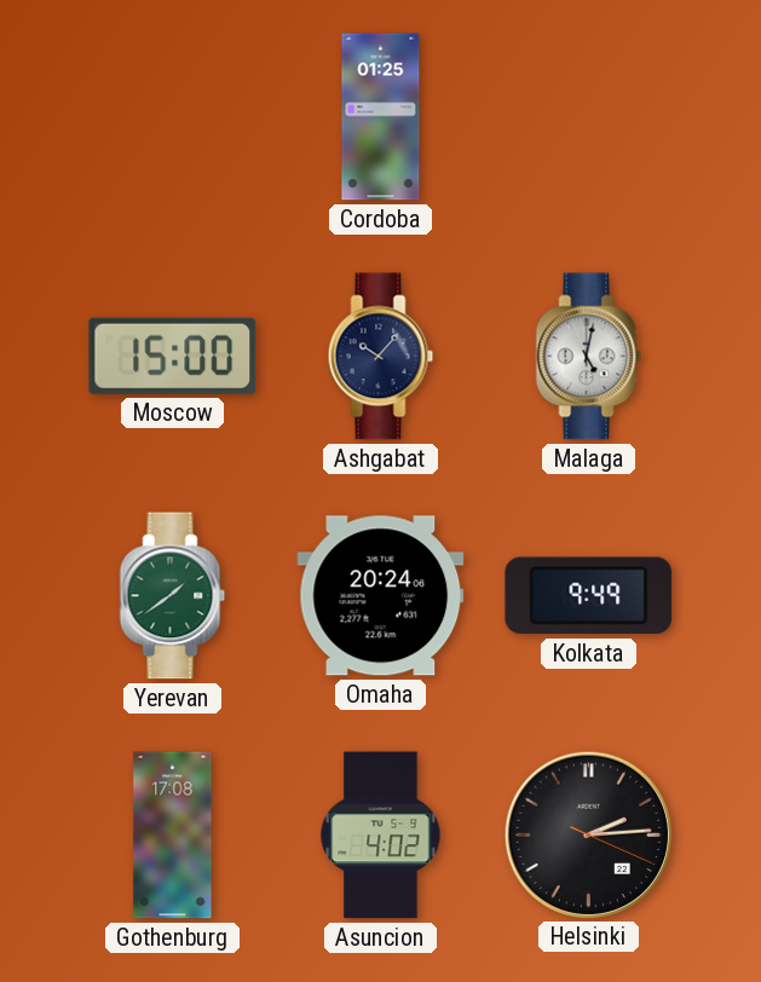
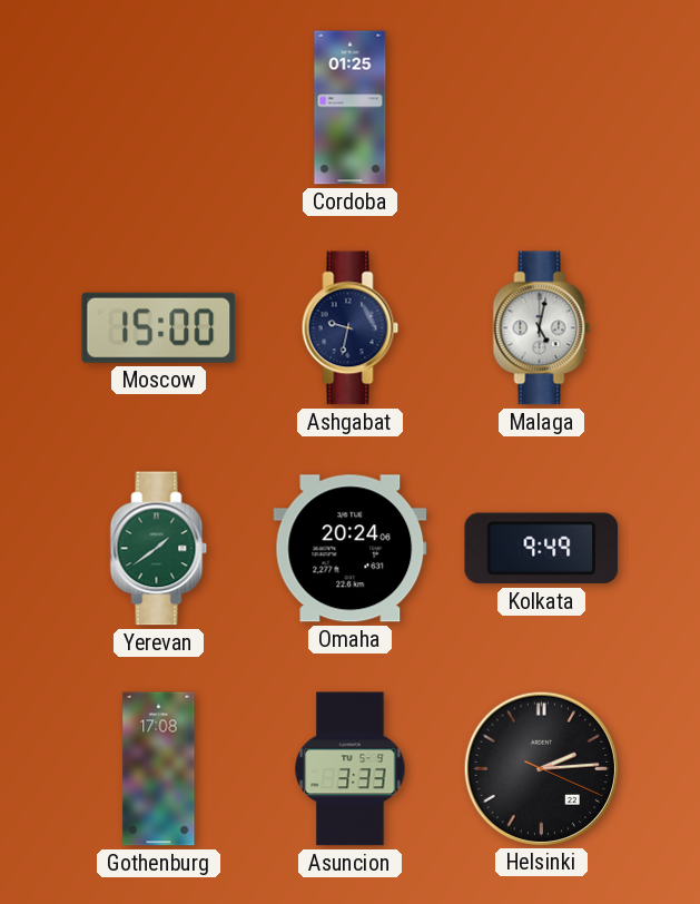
Ashgabat: 10:07 -> 9:32 (351, 328)
Asuncion: 4:02 -> 3:33 (351, 769)
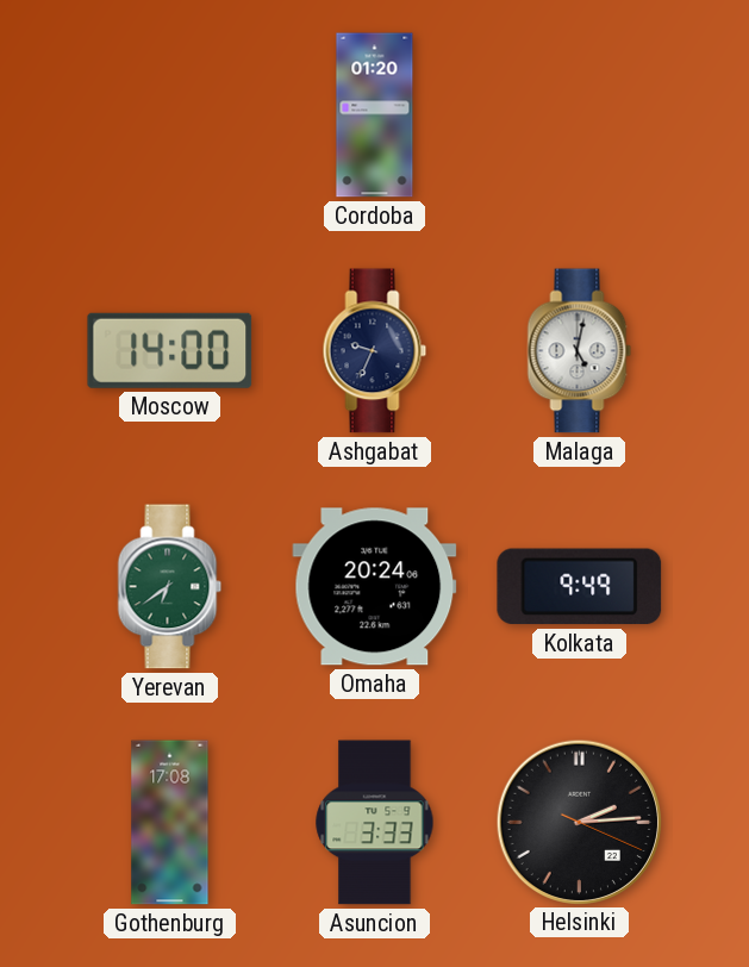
Cordoba: 01:25 -> 01:20 (375, 116)
Moscow: 15:00 -> 14:00 (170, 350)
Ashgabat: 9:32 -> 9:34 (375, 351)
Yerevan: 1:39 -> 6:39 (170, 587)
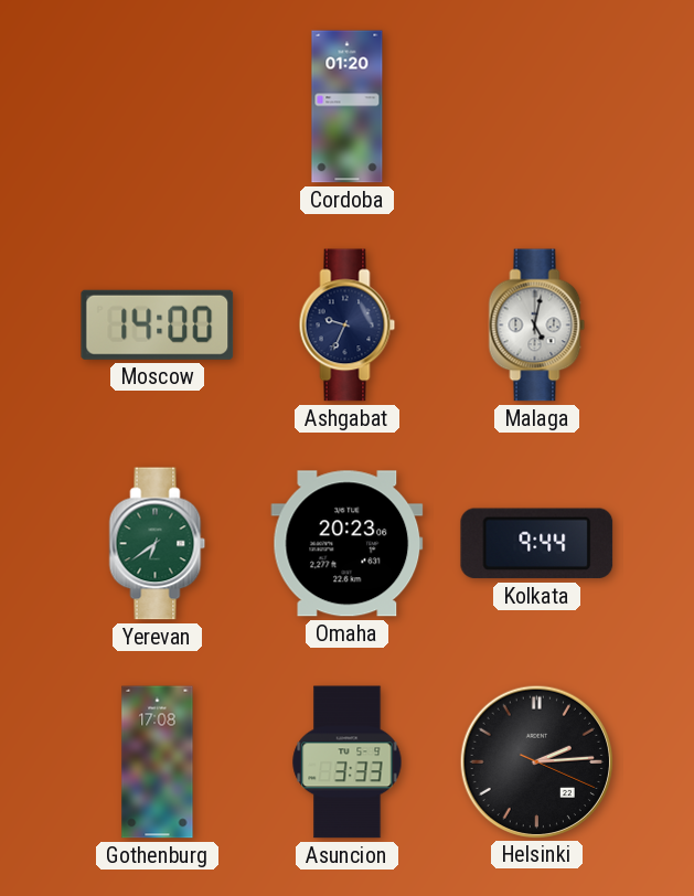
Omaha: 20:24 -> 20:23 (348, 544)
Kolkata: 9:49 -> 9:44 (537, 544)
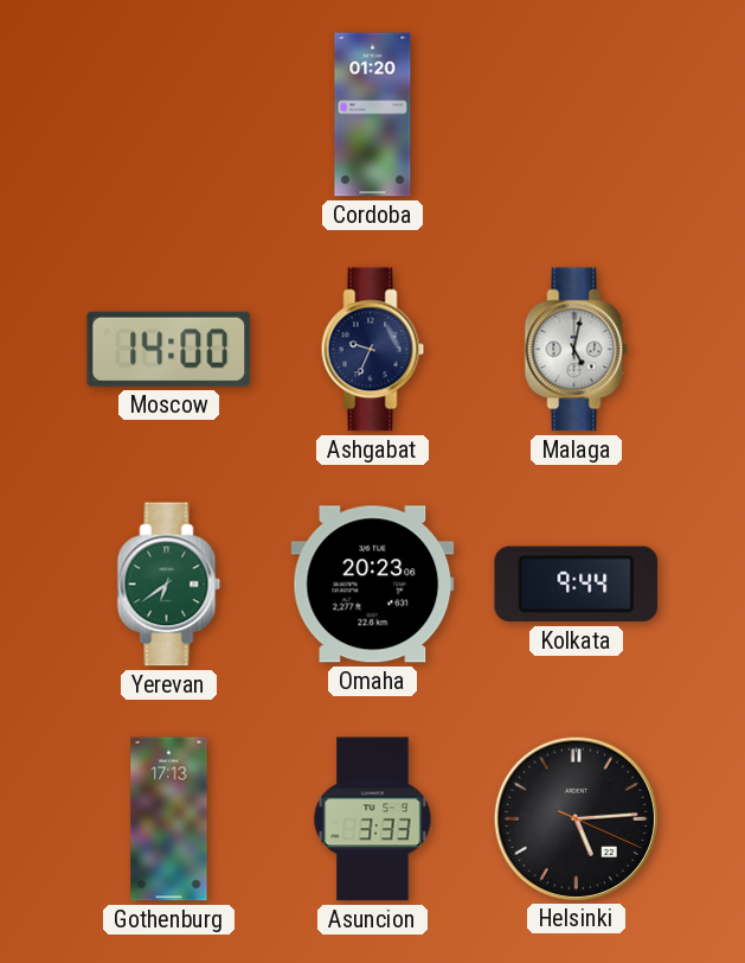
Gothenburg: 17:08 -> 17:13 (169, 819)
Helsinki: 2:14 -> 5:14 (576, 818)
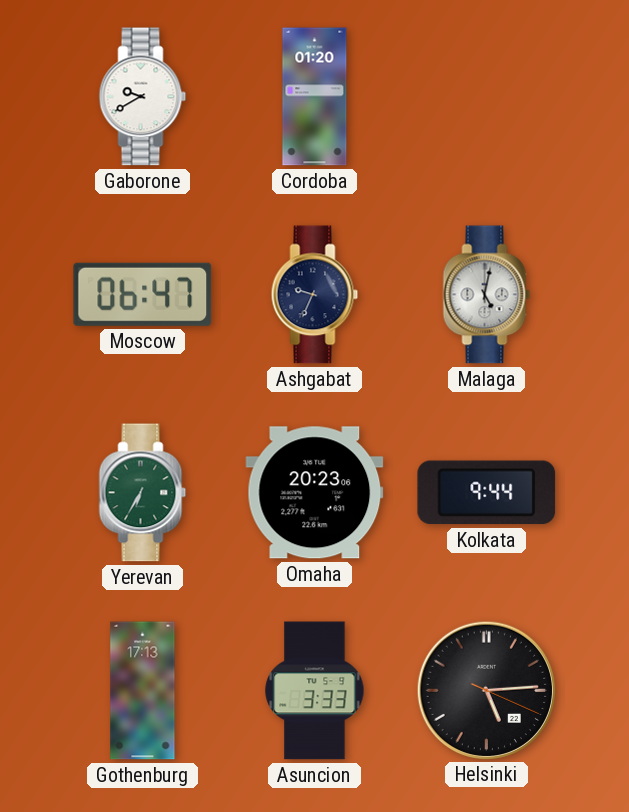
Gaborone: none -> 9:40 (143, 97)
Moscow: 14:00 -> 06:47 (143, 294)
Yerevan: 6:39 -> 6:35 (143, 493)
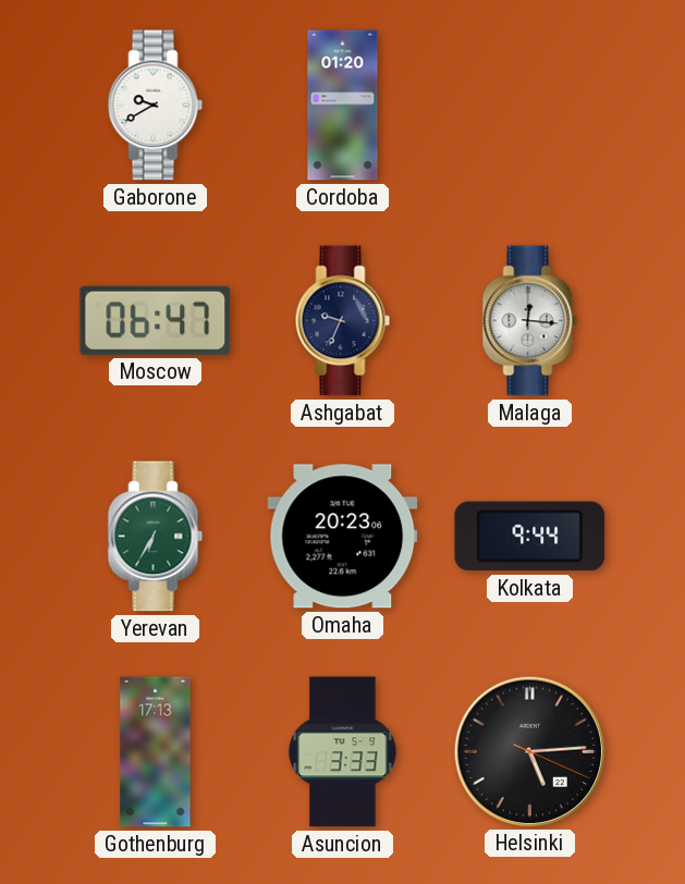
Malaga: 5:02 -> 12:16 (530, 321)
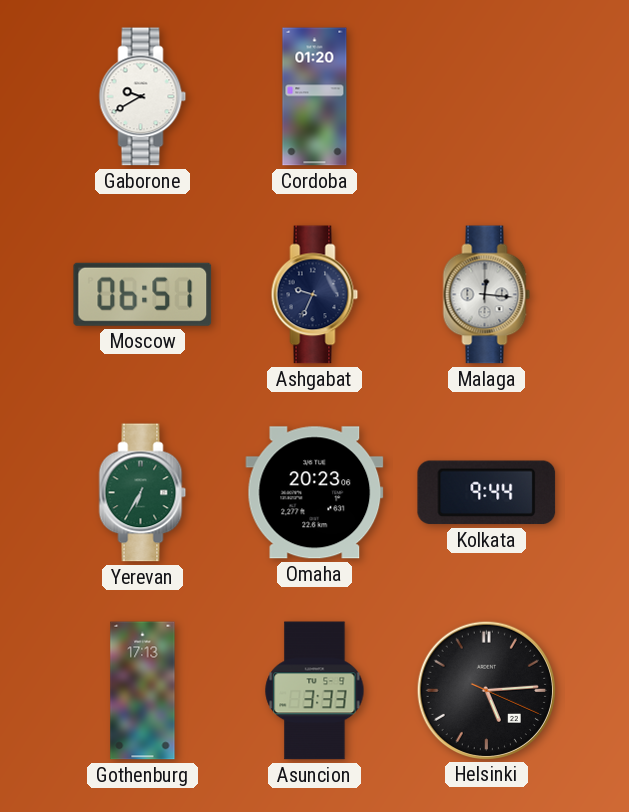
Moscow: 06:47 -> 06:51 (143, 294)
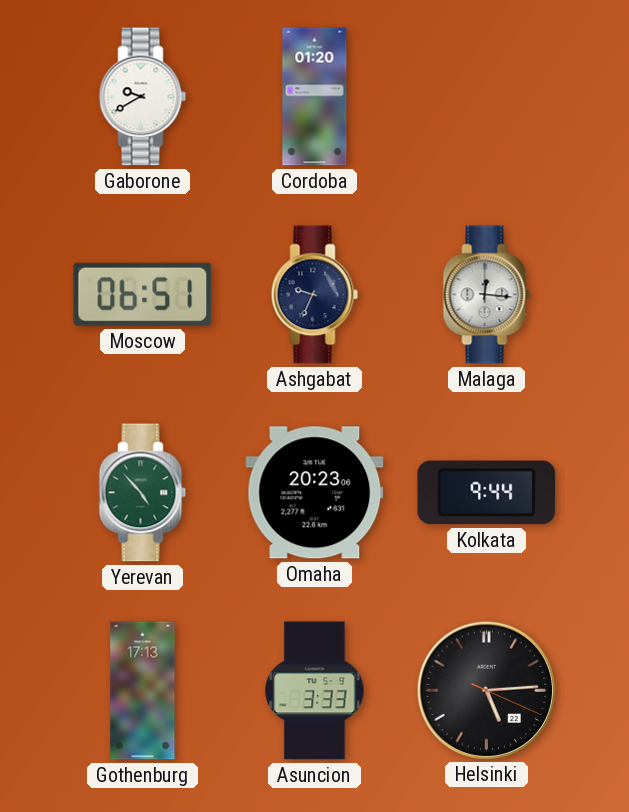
Yerevan: 6:35 -> 4:53 (143, 493)
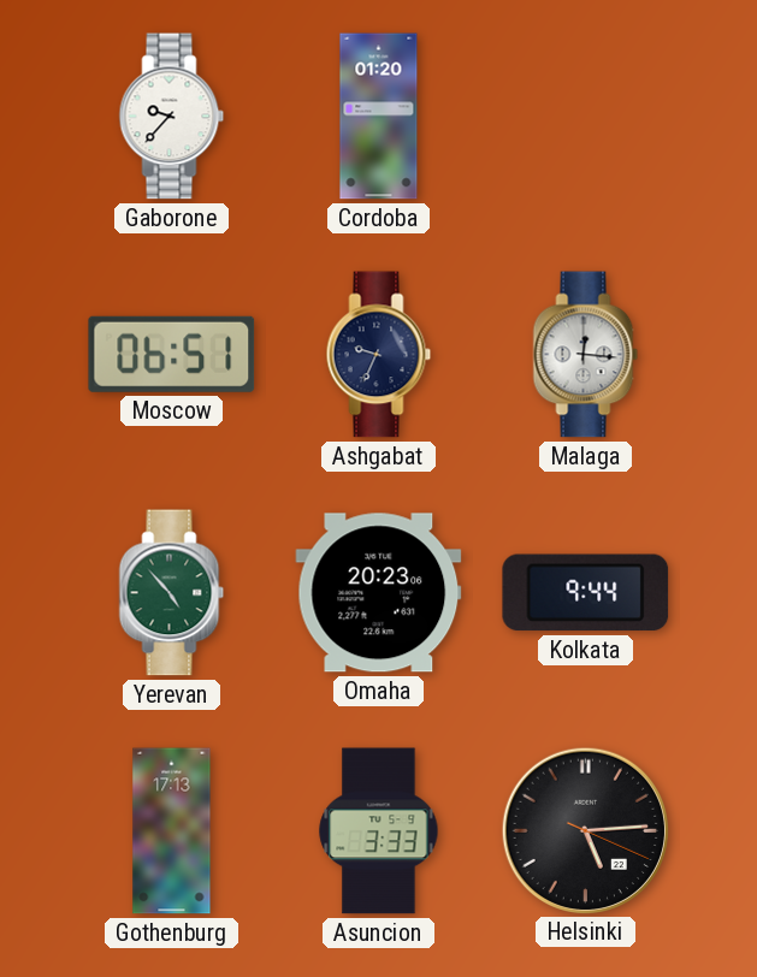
Gaborone: 9:40 -> 9:37 (172, 117)
